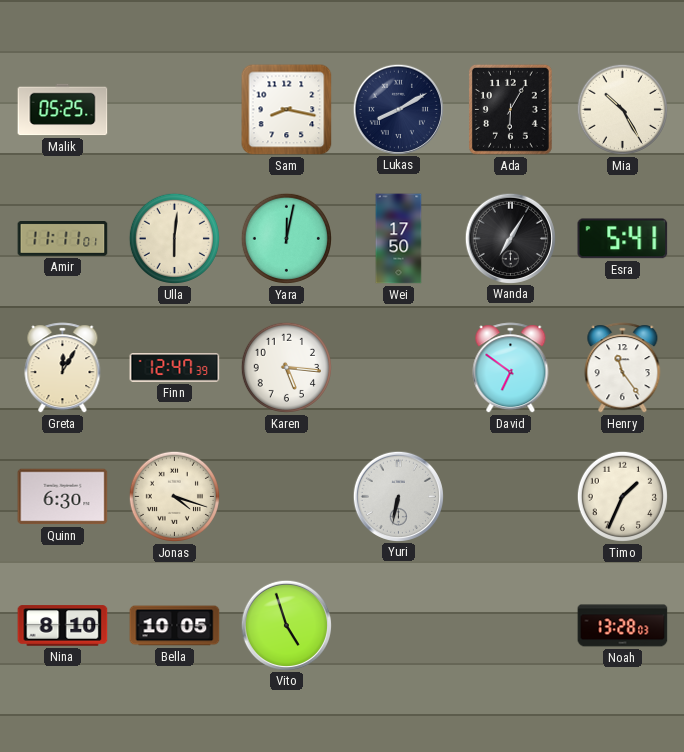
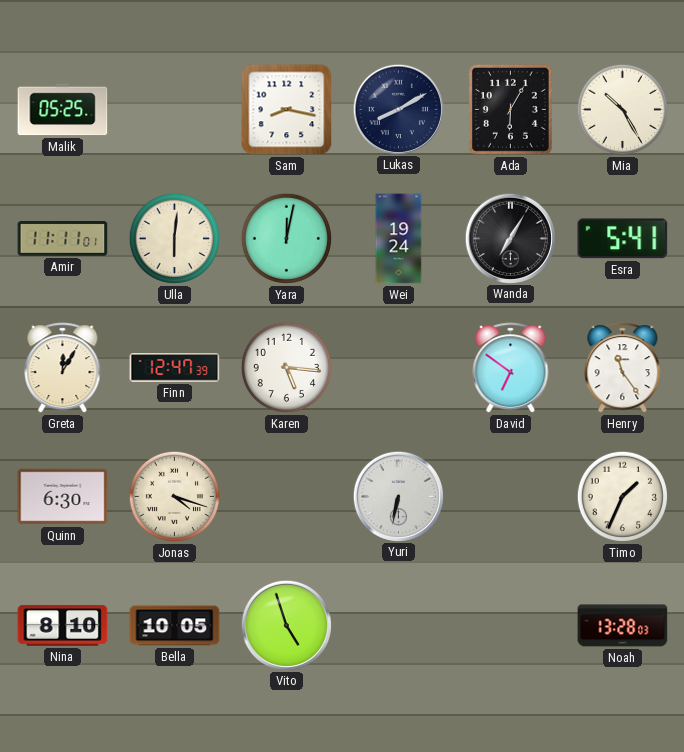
Wei: 17:50 -> 19:24 (399, 239)
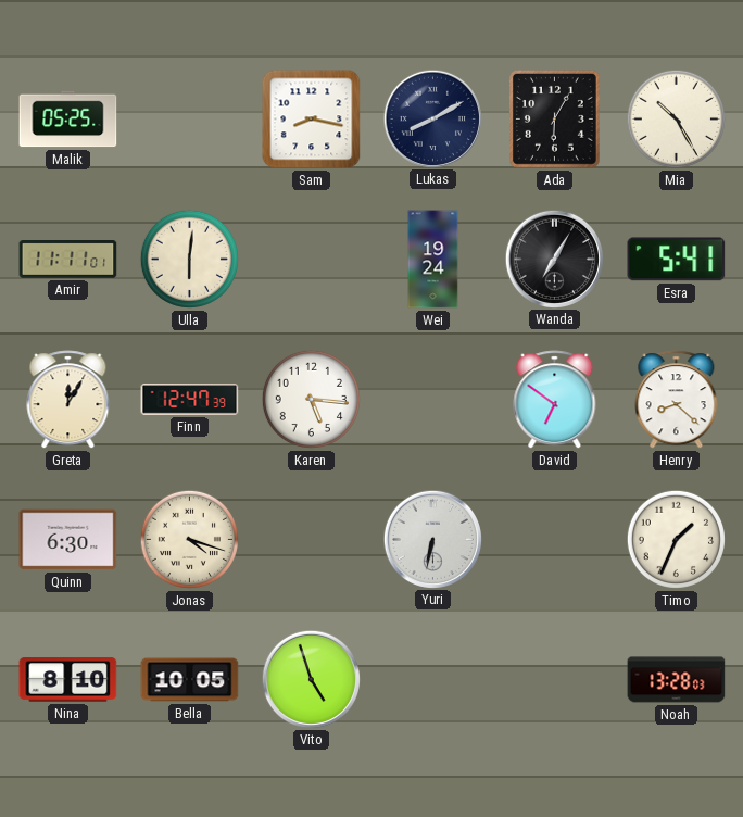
Yara: 12:02 -> none (286, 238)
Henry: 11:24 -> 8:22 (677, 400)
